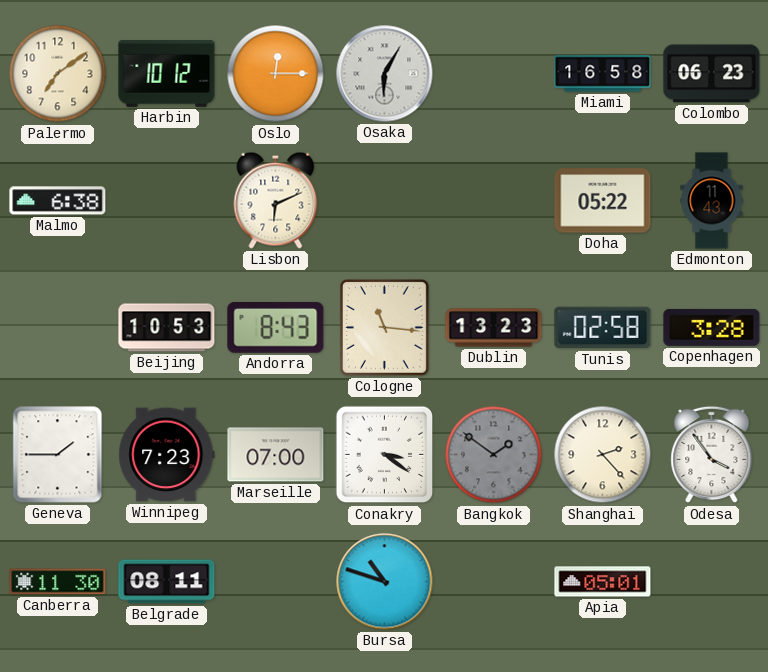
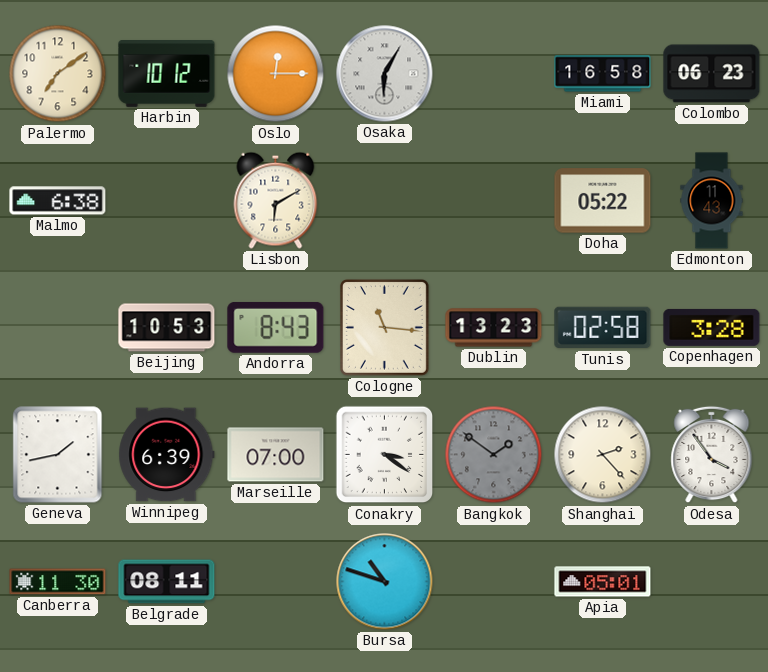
Lisbon: 6:11 -> 6:10 (276, 200)
Geneva: 1:45 -> 1:43 (58, 455)
Winnipeg: 7:23 -> 6:39 (167, 455)
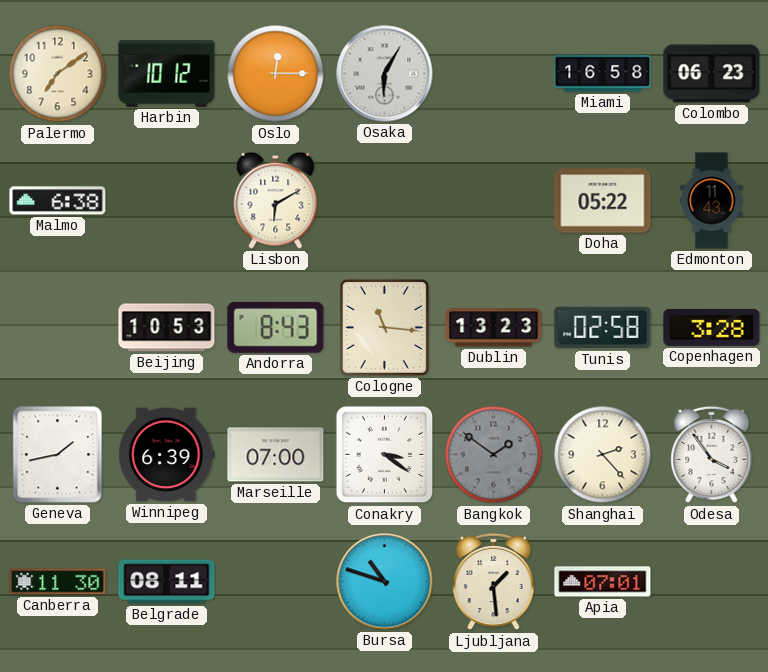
Ljubljana: none -> 1:29 (494, 582)
Apia: 05:01 -> 07:01 (603, 582)
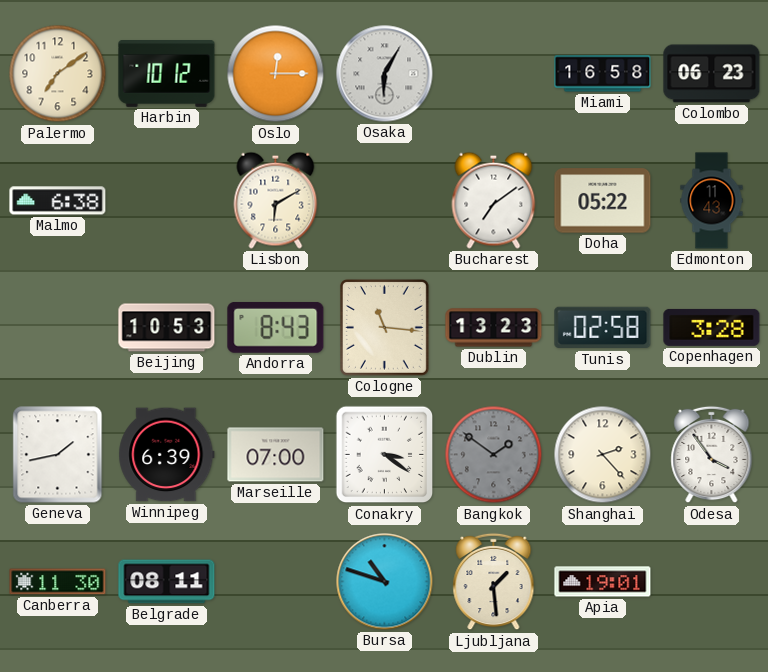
Bucharest: none -> 7:09 (494, 200)
Apia: 07:01 -> 19:01 (603, 582)
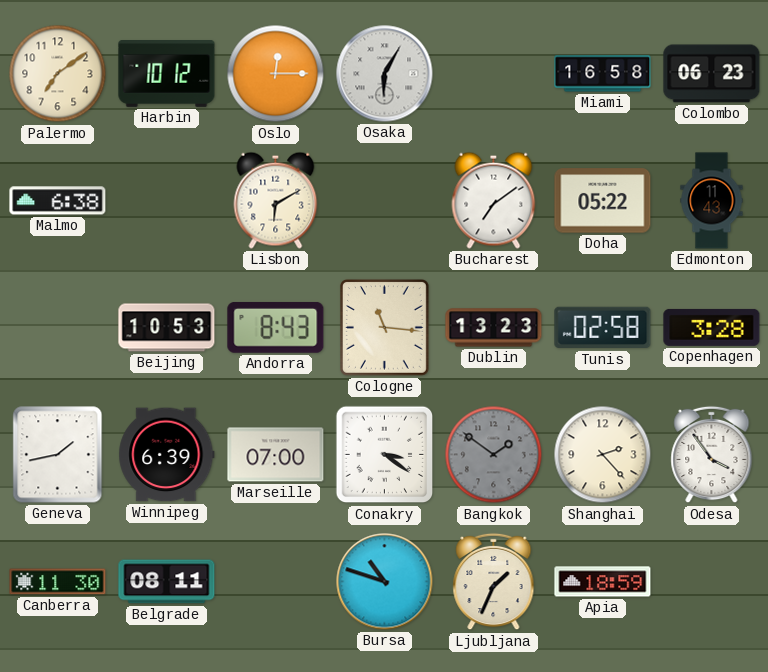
Ljubljana: 1:29 -> 1:34 (494, 582)
Apia: 19:01 -> 18:59 (603, 582)
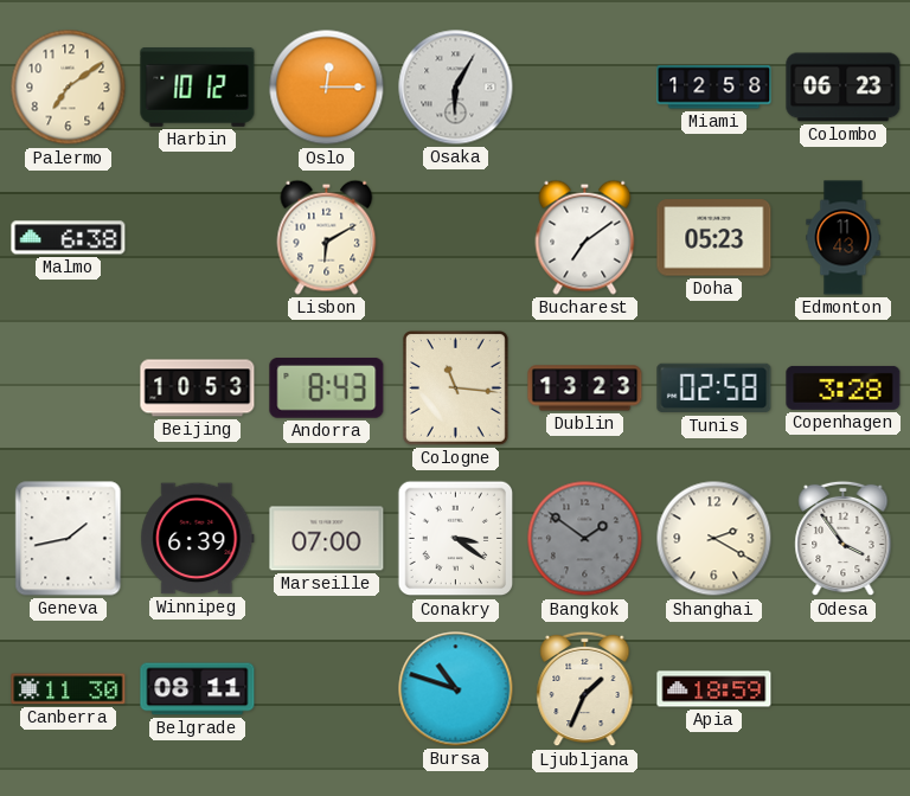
Miami: 16:58 -> 12:58 (714, 88)
Doha: 05:22 -> 05:23 (714, 238)
Shanghai: 2:23 -> 2:20 (714, 539)
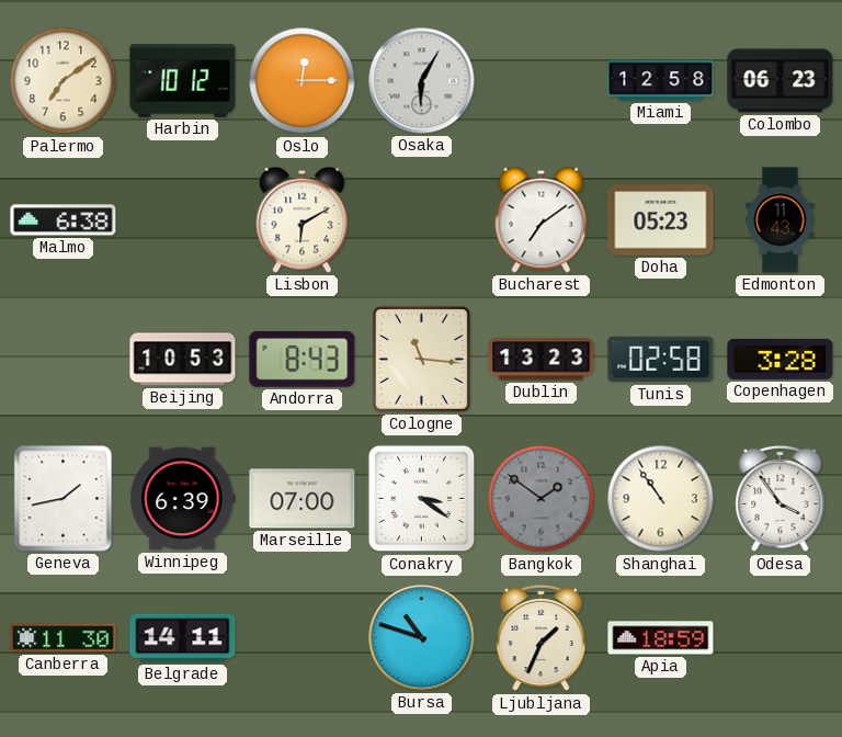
Shanghai: 2:20 -> 10:54 (661, 499)
Belgrade: 08:11 -> 14:11 (183, 638)
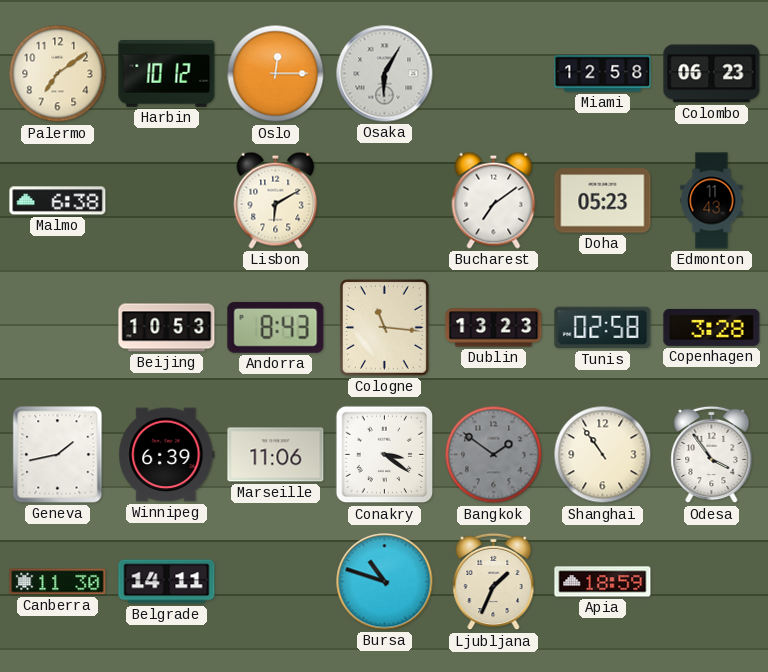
Marseille: 07:00 -> 11:06 (276, 455)
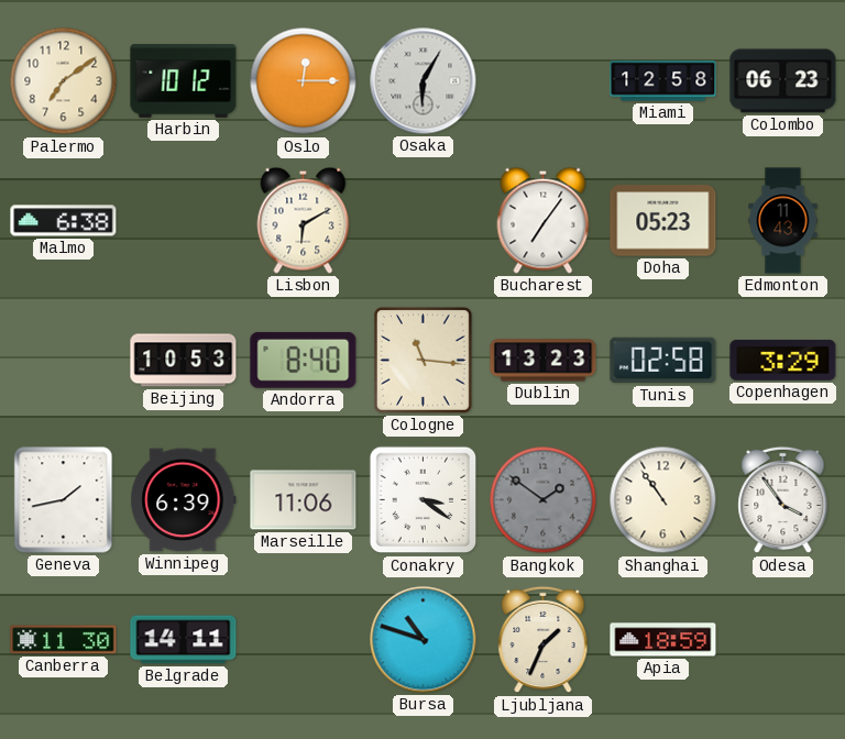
Bucharest: 7:09 -> 7:06 (544, 220)
Andorra: 8:43 -> 8:40 (304, 361)
Copenhagen: 3:28 -> 3:29 (783, 360)
